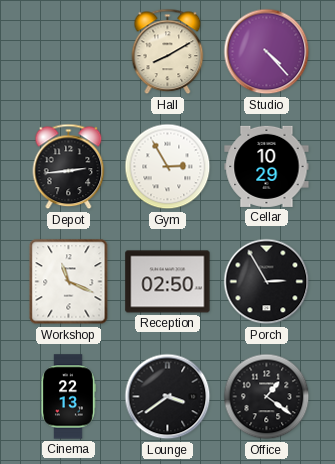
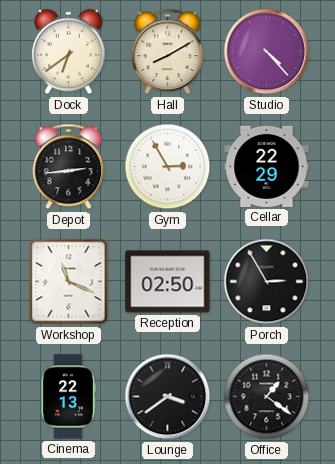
Dock: none -> 6:39 (69, 52)
Cellar: 10:29 -> 22:29 (267, 166)
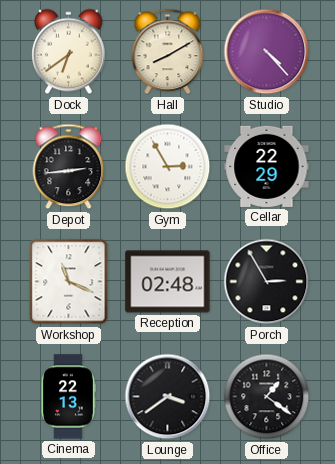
Reception: 02:50 -> 02:48 (168, 282)
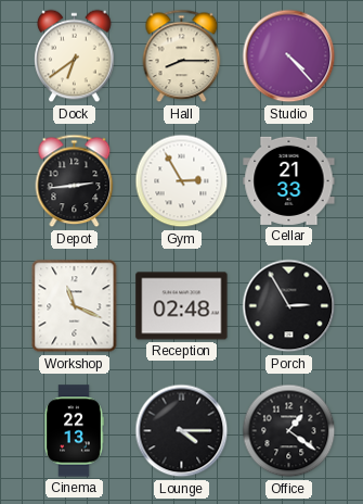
Hall: 8:10 -> 8:15 (182, 56)
Cellar: 22:29 -> 21:33 (289, 180)
Lounge: 3:39 -> 4:15 (182, 431)
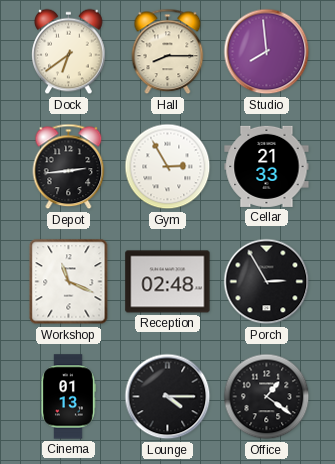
Studio: 4:23 -> 7:59 (267, 52)
Cinema: 22:13 -> 01:13 (68, 397)
